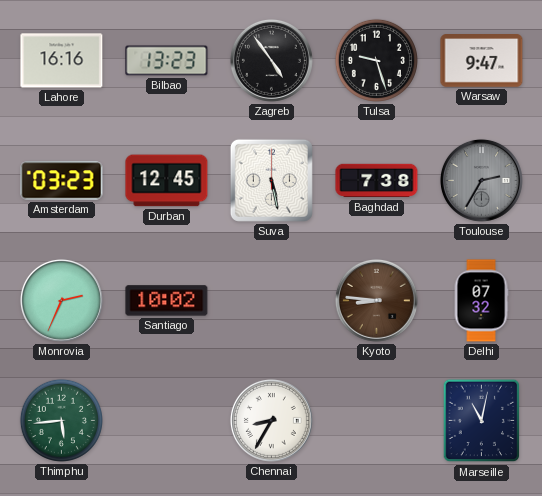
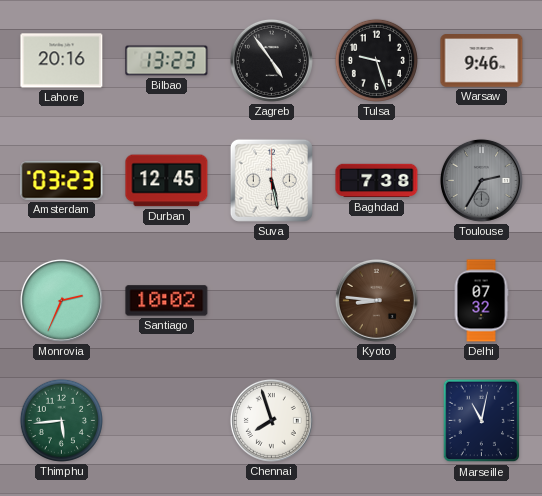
Lahore: 16:16 -> 20:16 (62, 61)
Warsaw: 9:47 -> 9:46 (482, 61)
Chennai: 8:35 -> 7:57 (271, 420)
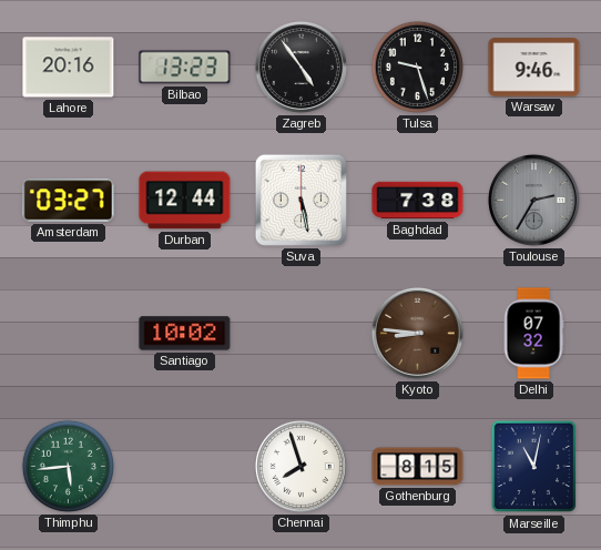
Amsterdam: 03:23 -> 03:27 (69, 201)
Durban: 12:45 -> 12:44 (185, 201)
Monrovia: 2:34 -> none (61, 300)
Gothenburg: none -> 8:15 (418, 467)
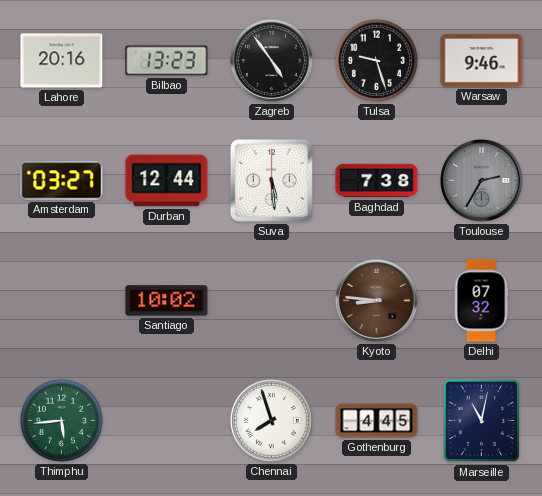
Suva: 5:28 -> 5:29 (271, 180)
Gothenburg: 8:15 -> 4:45 (377, 421)
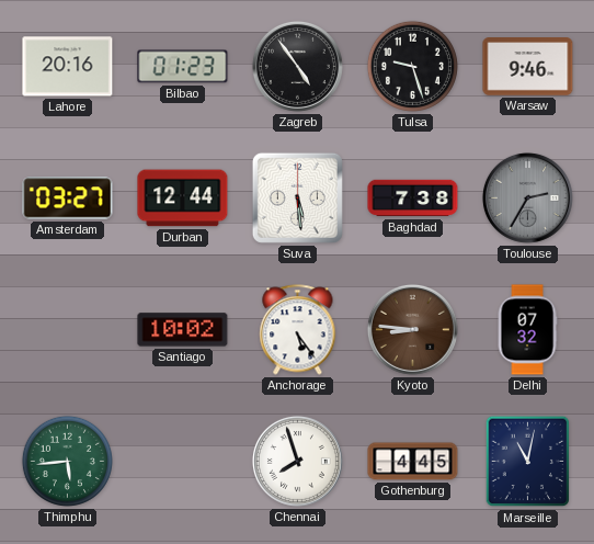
Bilbao: 13:23 -> 01:23 (183, 67)
Anchorage: none -> 5:24 (298, 330)
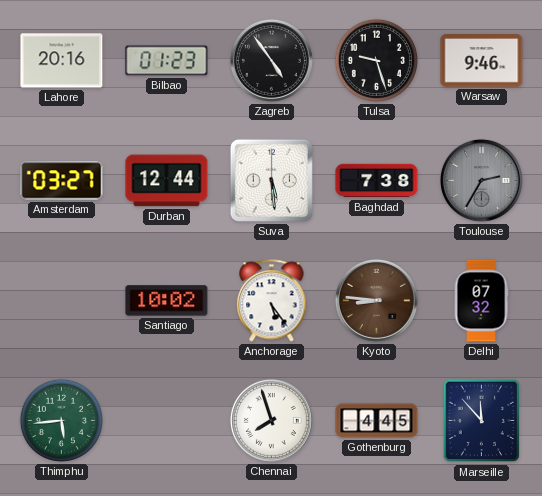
Marseille: 11:02 -> 11:53 (482, 421)
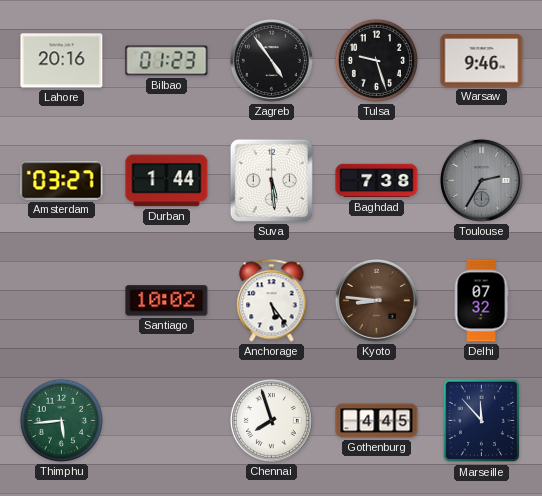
Durban: 12:44 -> 1:44 (167, 181)
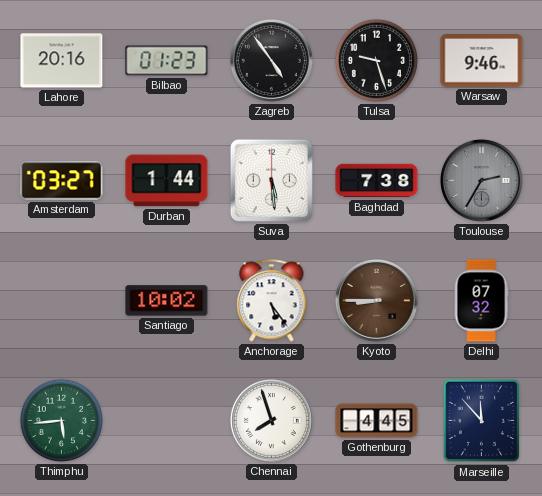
Kyoto: 8:46 -> 8:45 (376, 300)
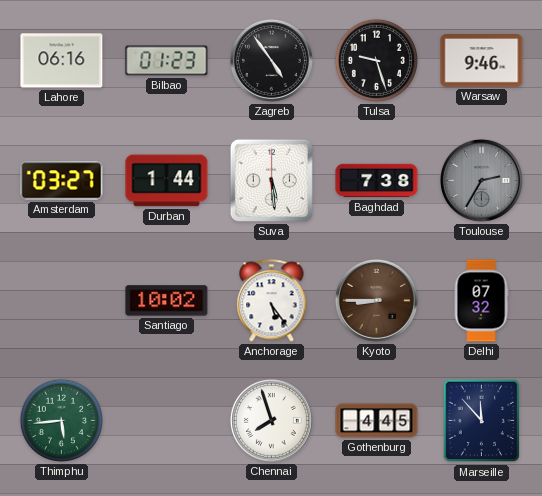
Lahore: 20:16 -> 06:16 (62, 61)
